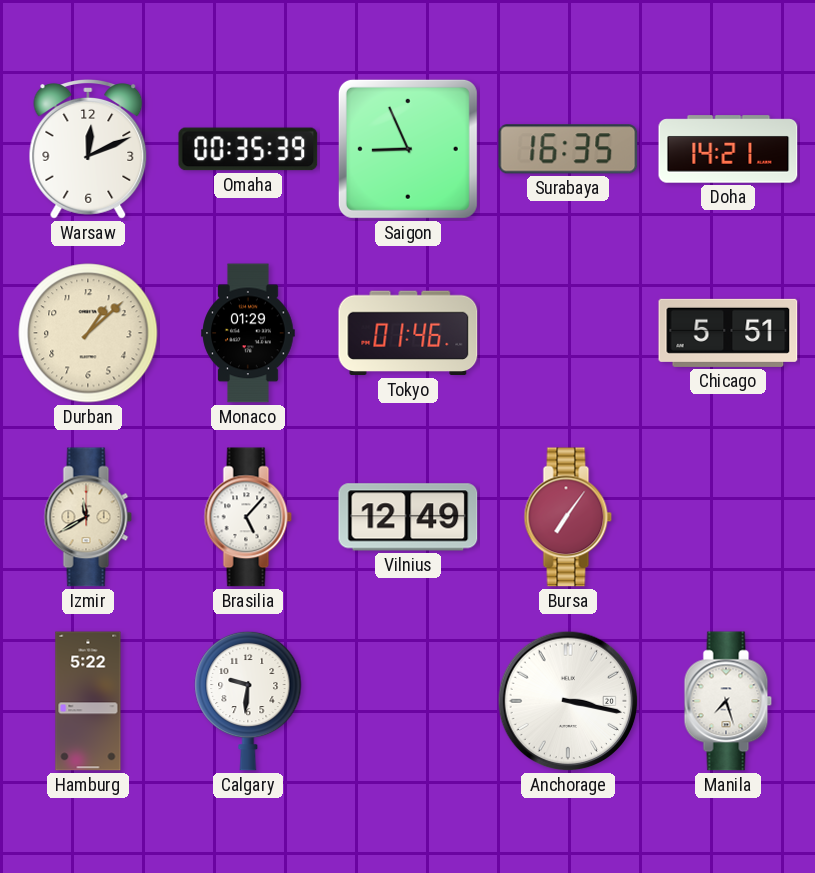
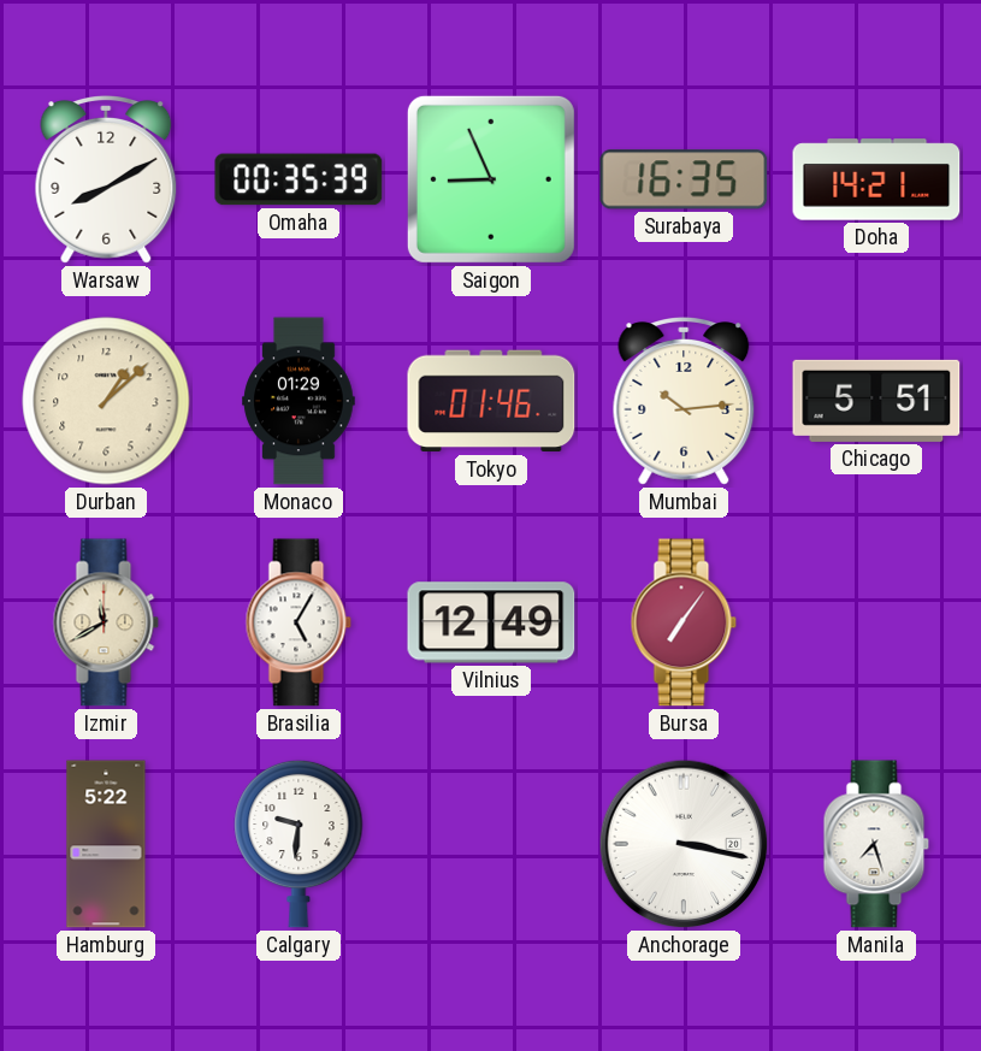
Warsaw: 12:11 -> 8:10 (106, 181)
Mumbai: none -> 10:14 (684, 402)
Brasilia: 5:07 -> 5:05 (299, 622)
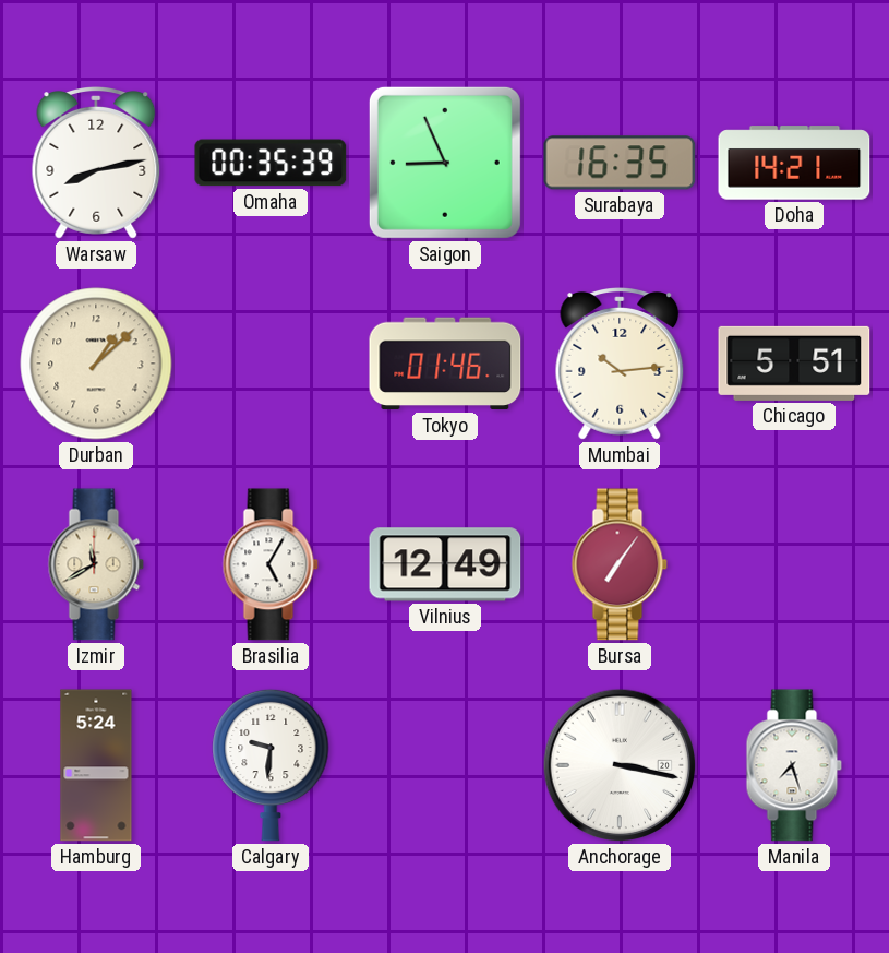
Warsaw: 8:10 -> 8:13 (96, 164)
Monaco: 01:29 -> none (299, 401)
Hamburg: 5:22 -> 5:24 (96, 765)
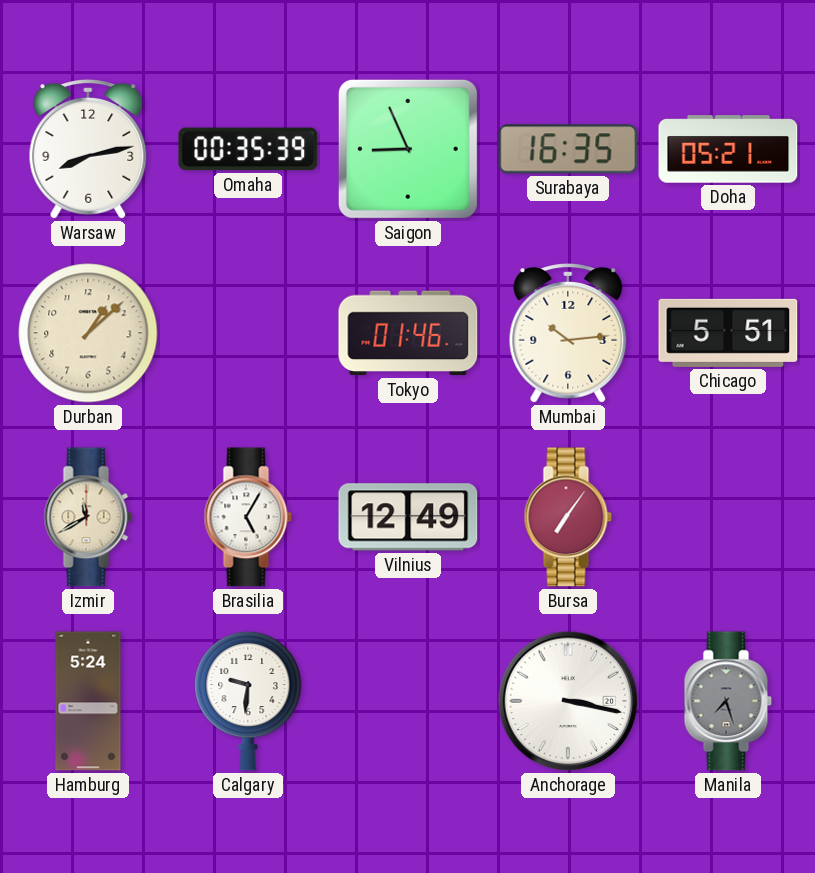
Doha: 14:21 -> 05:21 (728, 149)
Manila dial: white -> grey (728, 701)
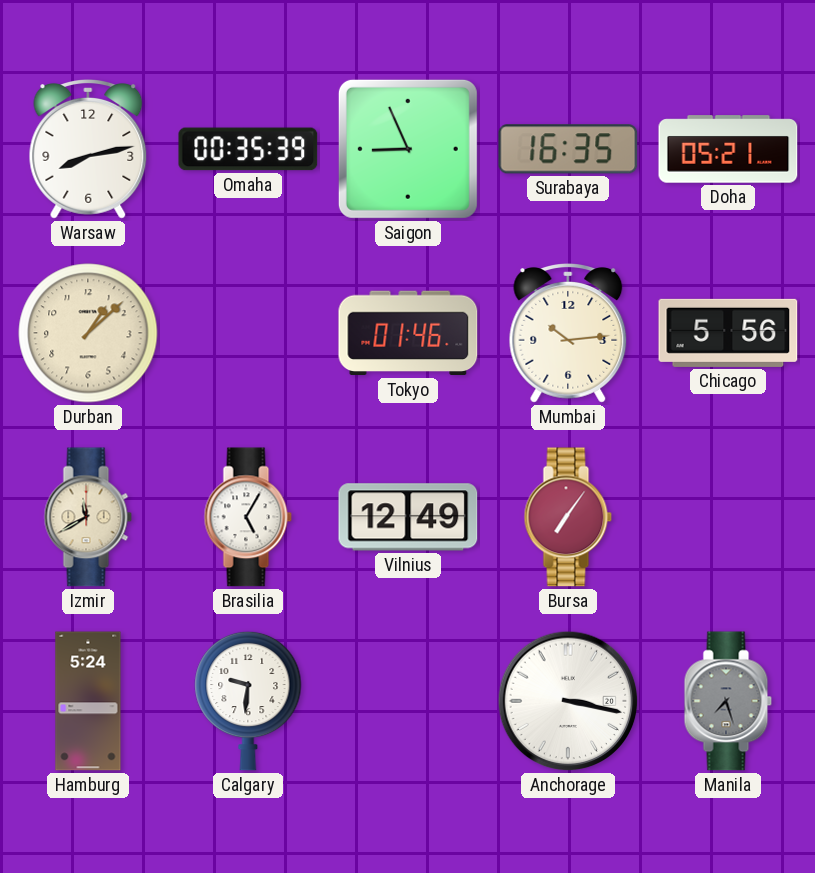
Chicago: 5:51 -> 5:56 (728, 333)
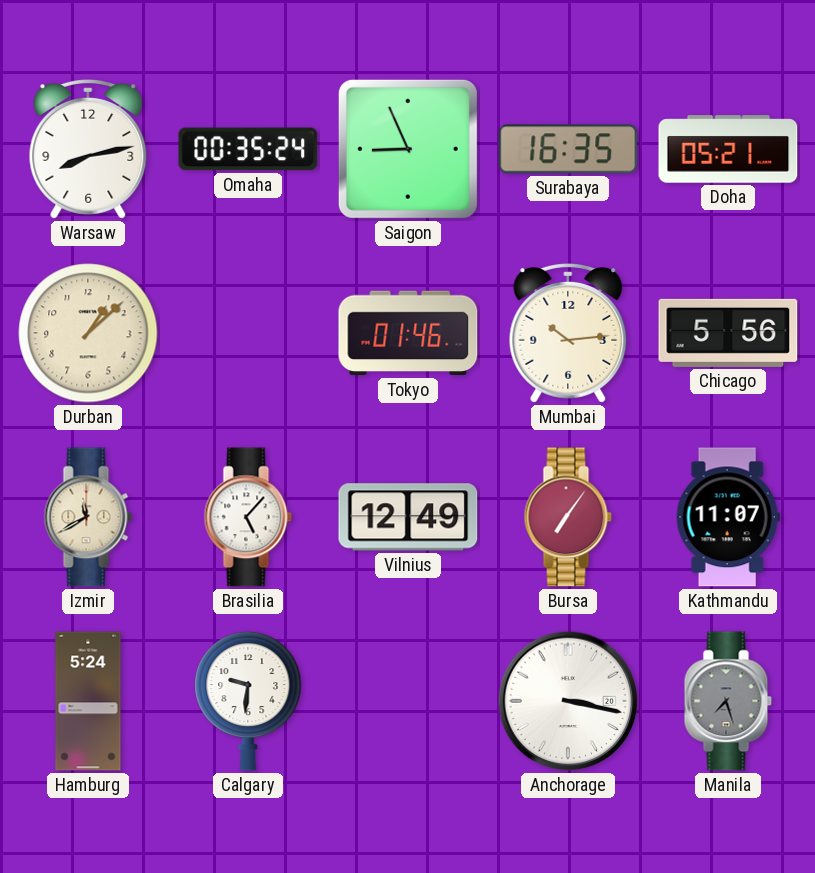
Omaha: 00:35:39 -> 00:35:24 (248, 149)
Brasilia: 5:05 -> 5:07 (248, 517)
Kathmandu: none -> 11:07 (728, 517)
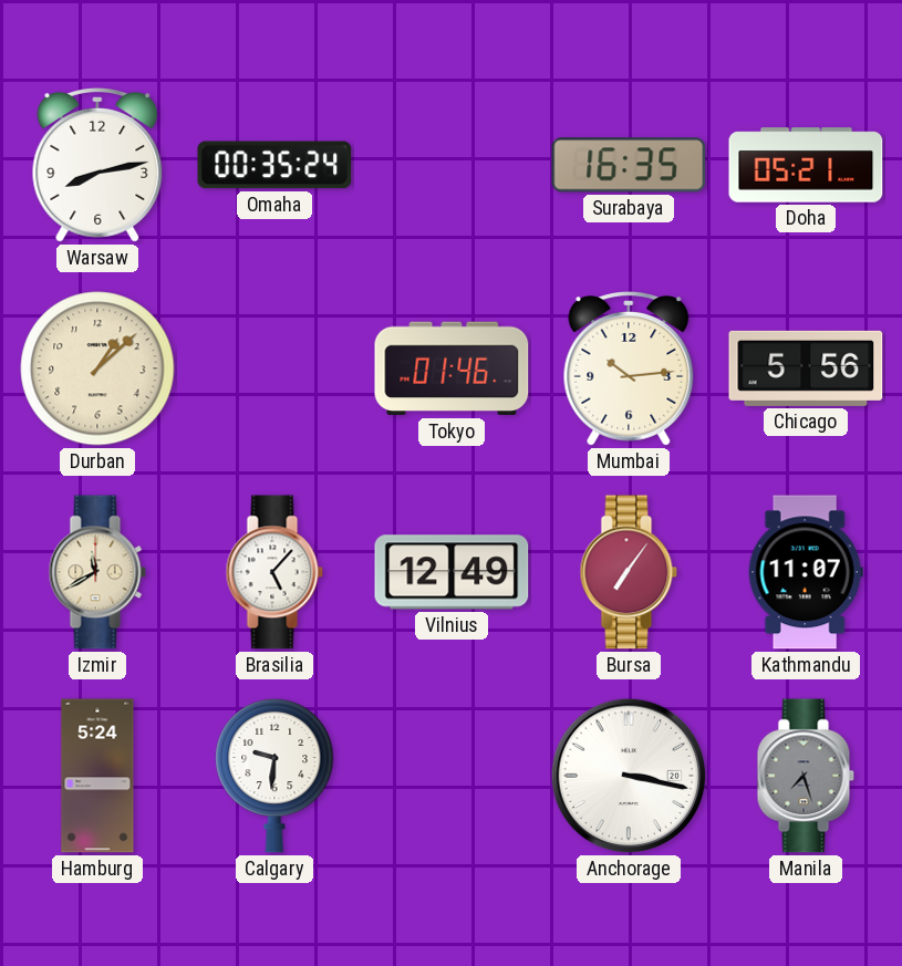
Saigon: 8:56 -> none (408, 149)
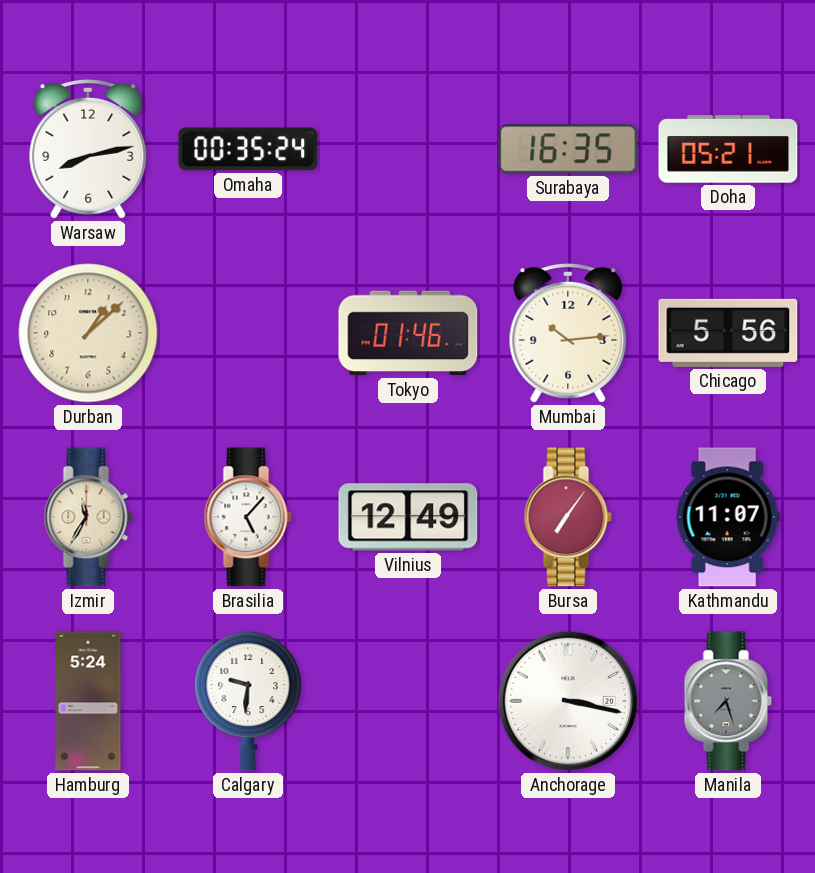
Izmir: 11:40 -> 11:35 (88, 517)
